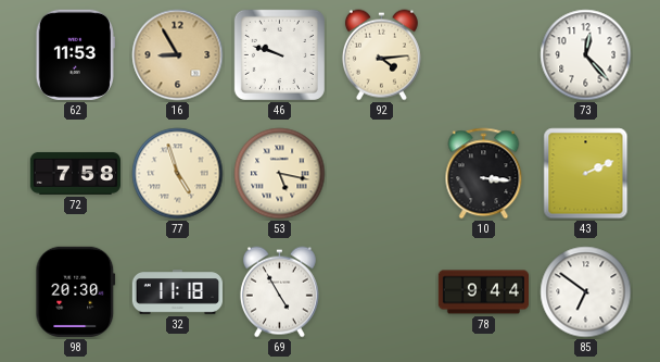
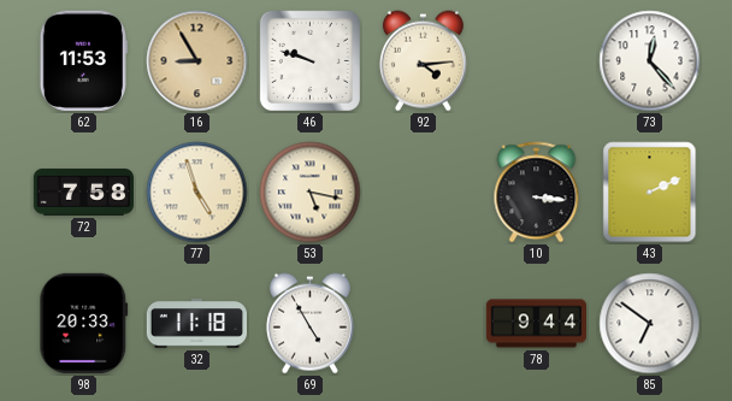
98: 20:30 -> 20:33 (84, 323)
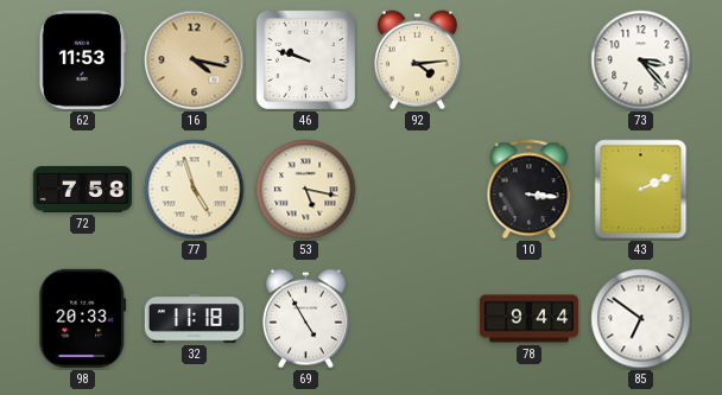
16: 8:55 -> 4:17 (195, 60)
73: 12:23 -> 3:23 (641, 60)
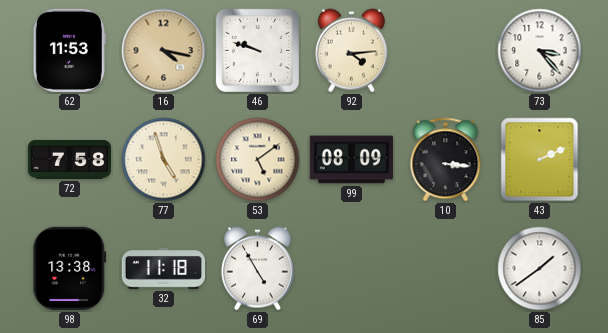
53: 5:17 -> 5:09 (258, 160)
99: none -> 08:09 (351, 160)
98: 20:33 -> 13:38 (70, 268)
78: 9:44 -> none (528, 319)
85: 6:51 -> 1:39 (540, 269)
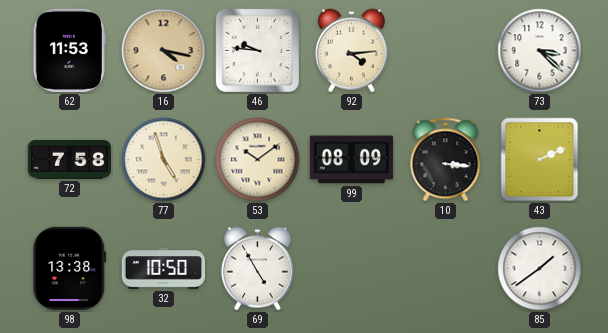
46: 9:48 -> 9:46 (257, 50)
73: 3:23 -> 3:22 (540, 51)
53: 5:09 -> 10:09 (258, 160)
32: 11:18 -> 10:50 (163, 269)
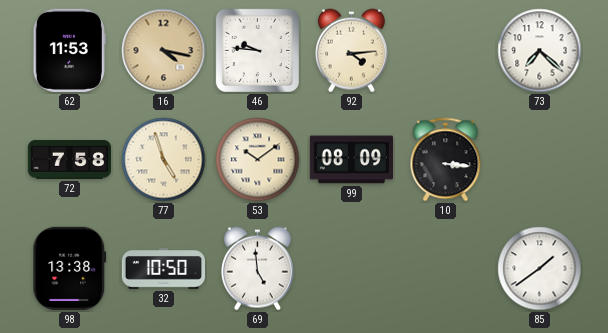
73: 3:22 -> 7:22 (540, 51)
43: 2:11 -> none (540, 160)
69: 4:55 -> 4:59 (257, 269)
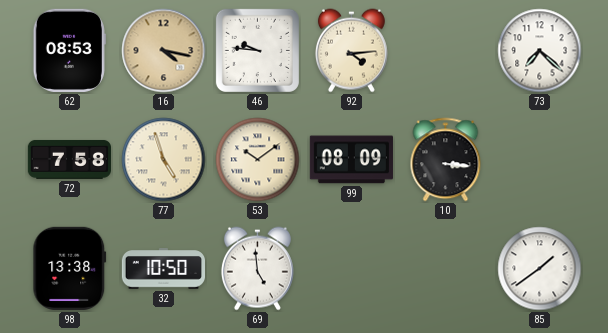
62: 11:53 -> 08:53 (69, 50)
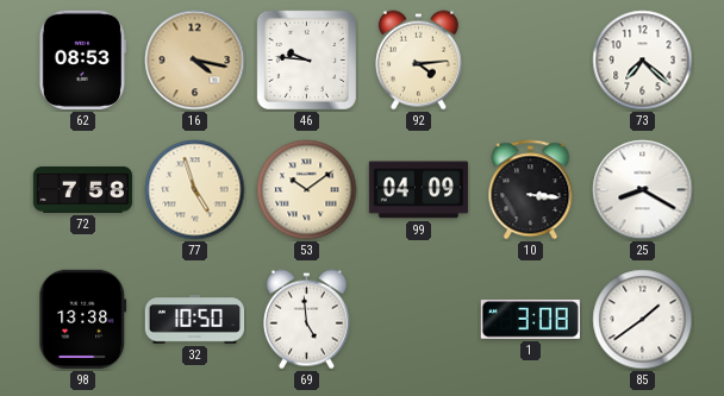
99: 08:09 -> 04:09 (418, 190)
25: none -> 8:20 (643, 190)
1: none -> 3:08 (530, 320)
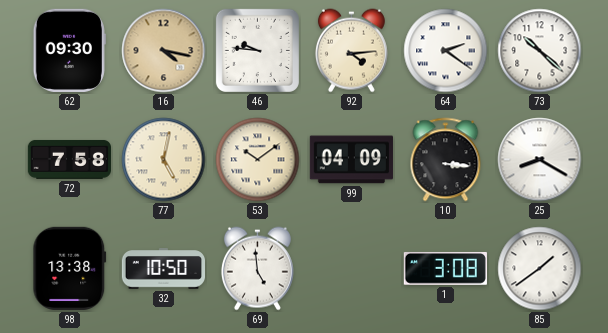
62: 08:53 -> 09:30 (69, 50)
64: none -> 2:21 (446, 51)
73: 7:22 -> 10:22 (540, 51)
77: 4:57 -> 5:02 (164, 160)
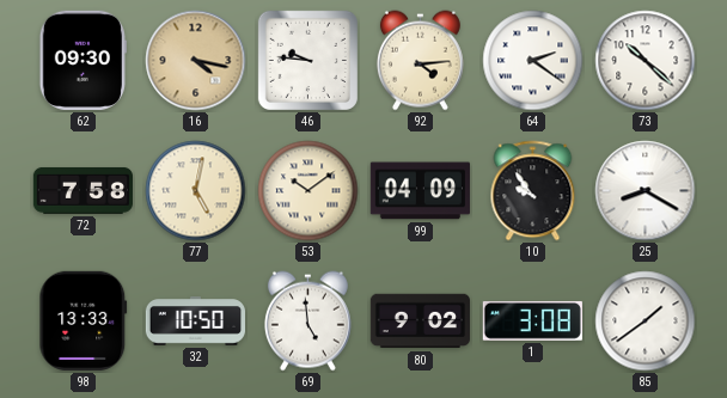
10: 3:16 -> 9:54 (533, 191)
98: 13:38 -> 13:33 (84, 320)
80: none -> 9:02 (420, 322)
